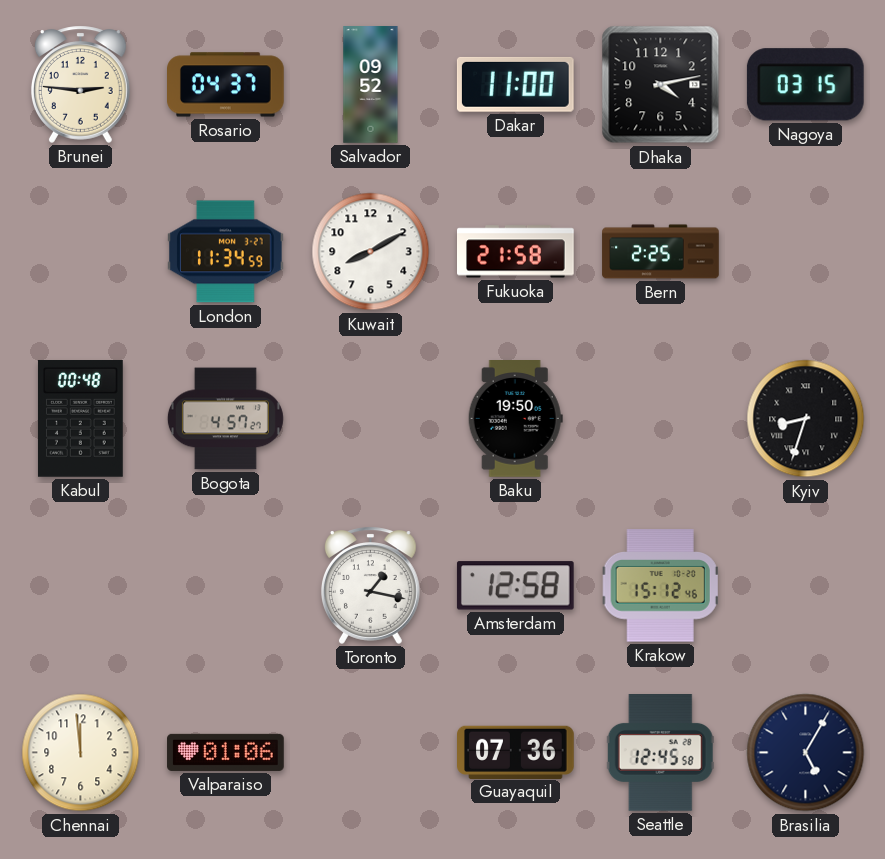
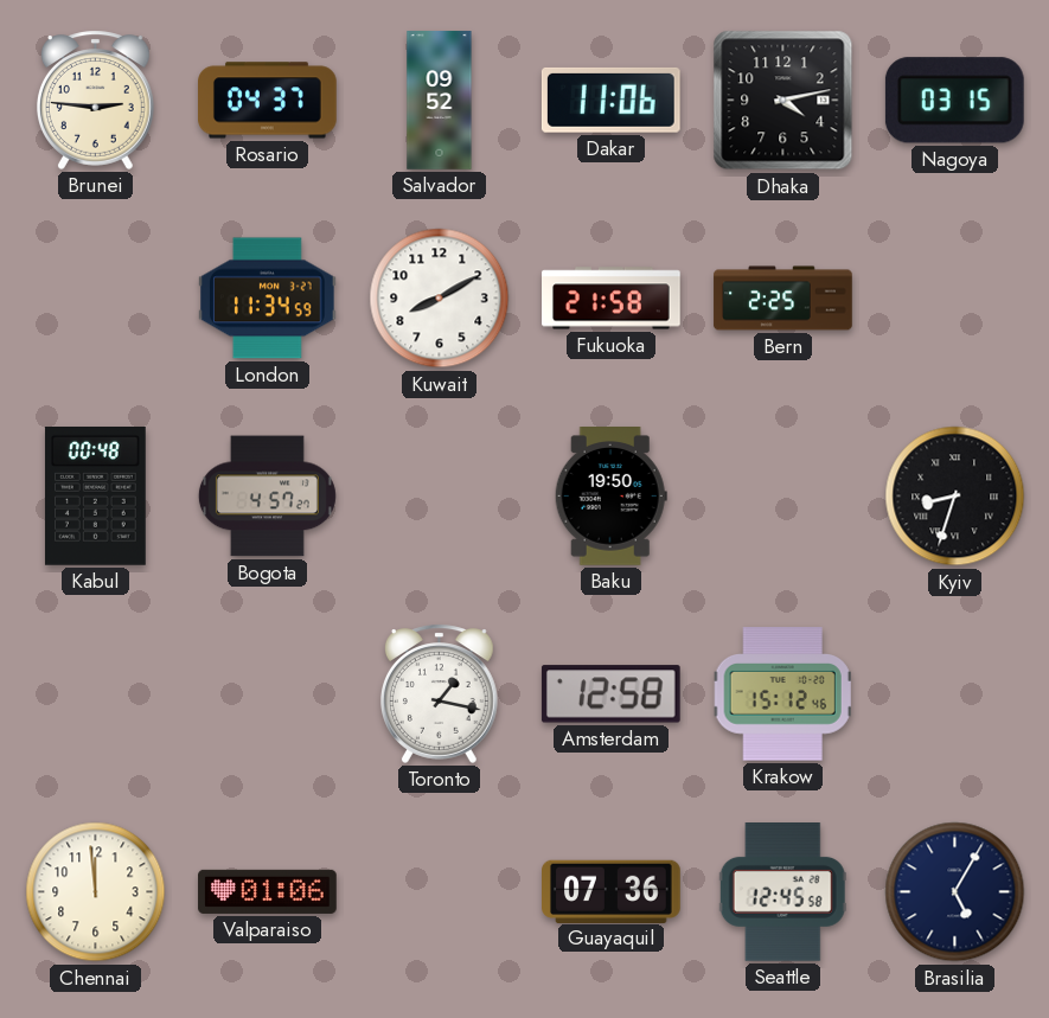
Dakar: 11:00 -> 11:06 (610, 100)
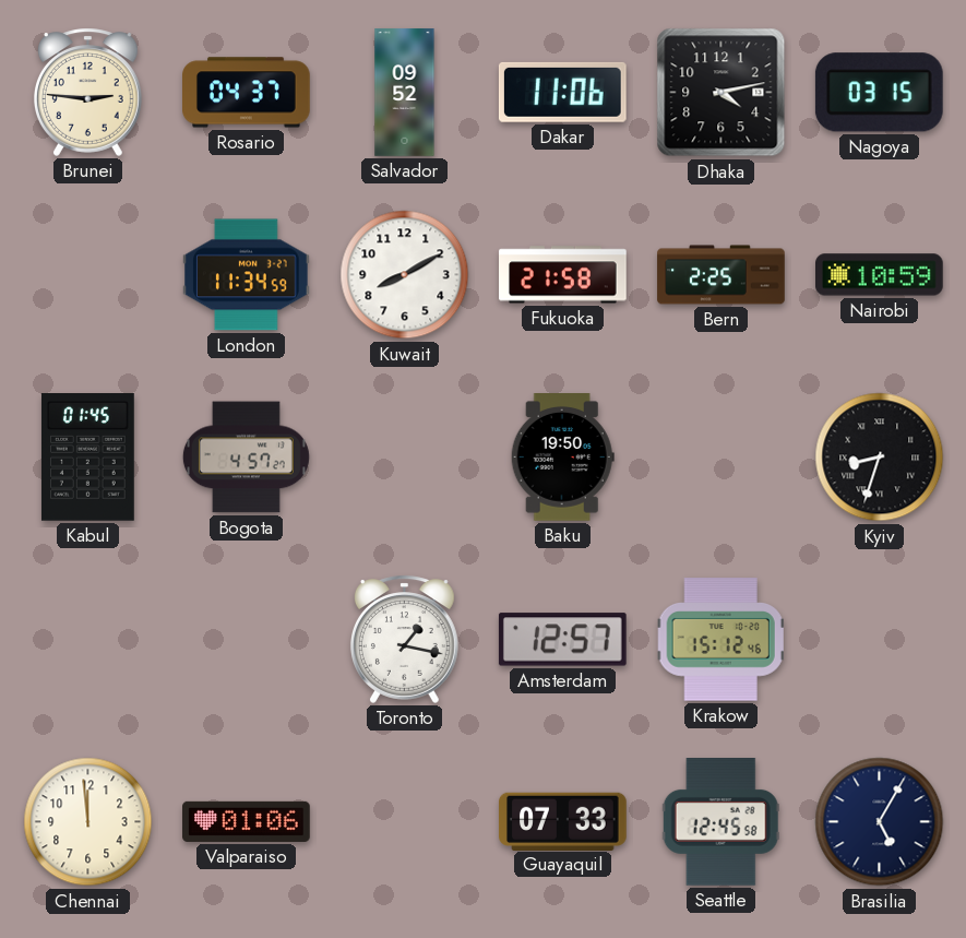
Nairobi: none -> 10:59 (880, 275)
Kabul: 00:48 -> 01:45 (87, 458)
Amsterdam: 12:58 -> 12:57 (562, 640)
Guayaquil: 07:36 -> 07:33 (563, 821)
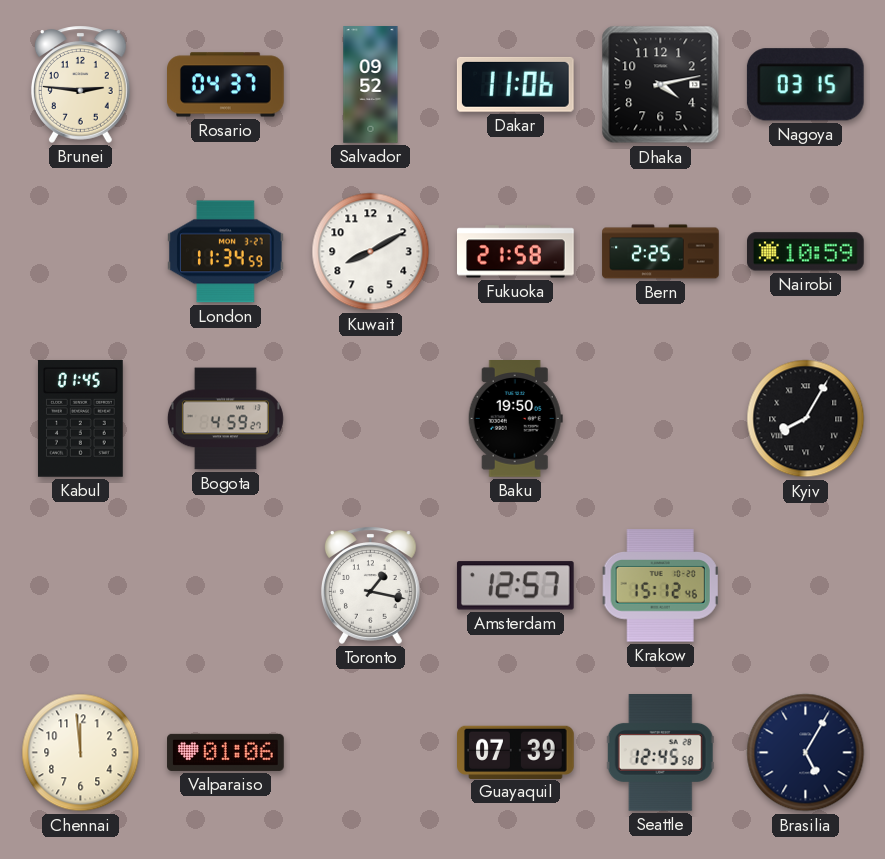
Bogota: 4:57 -> 4:59 (225, 419)
Kyiv: 8:33 -> 8:05 (806, 419)
Guayaquil: 07:33 -> 07:39 (516, 752)
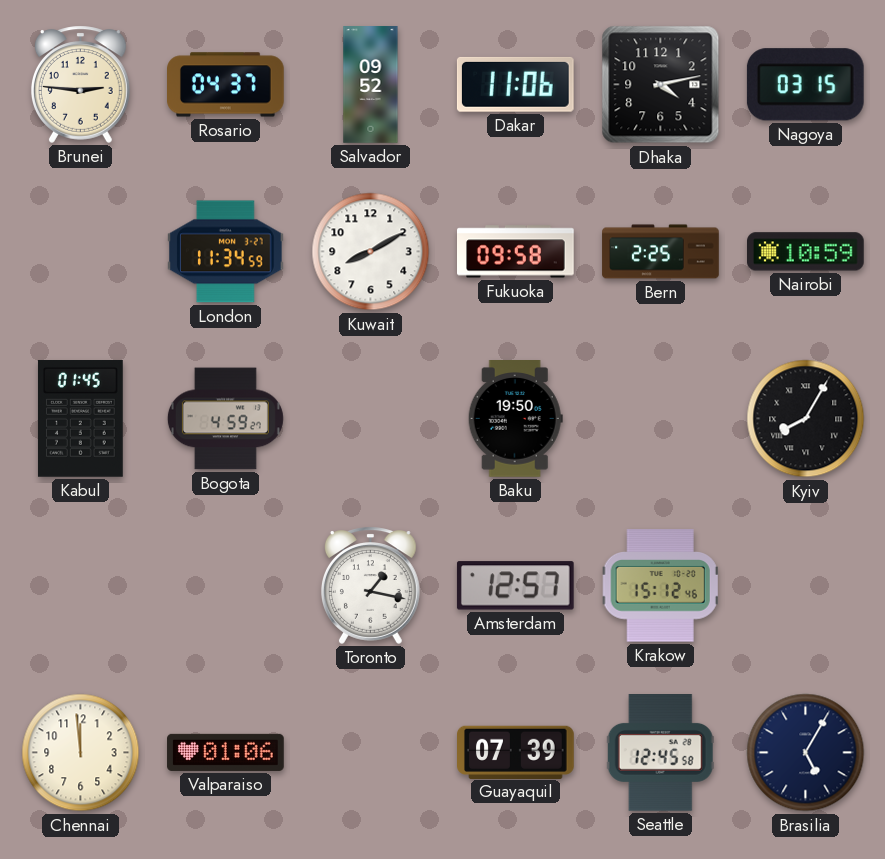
Fukuoka: 21:58 -> 09:58 (516, 252)
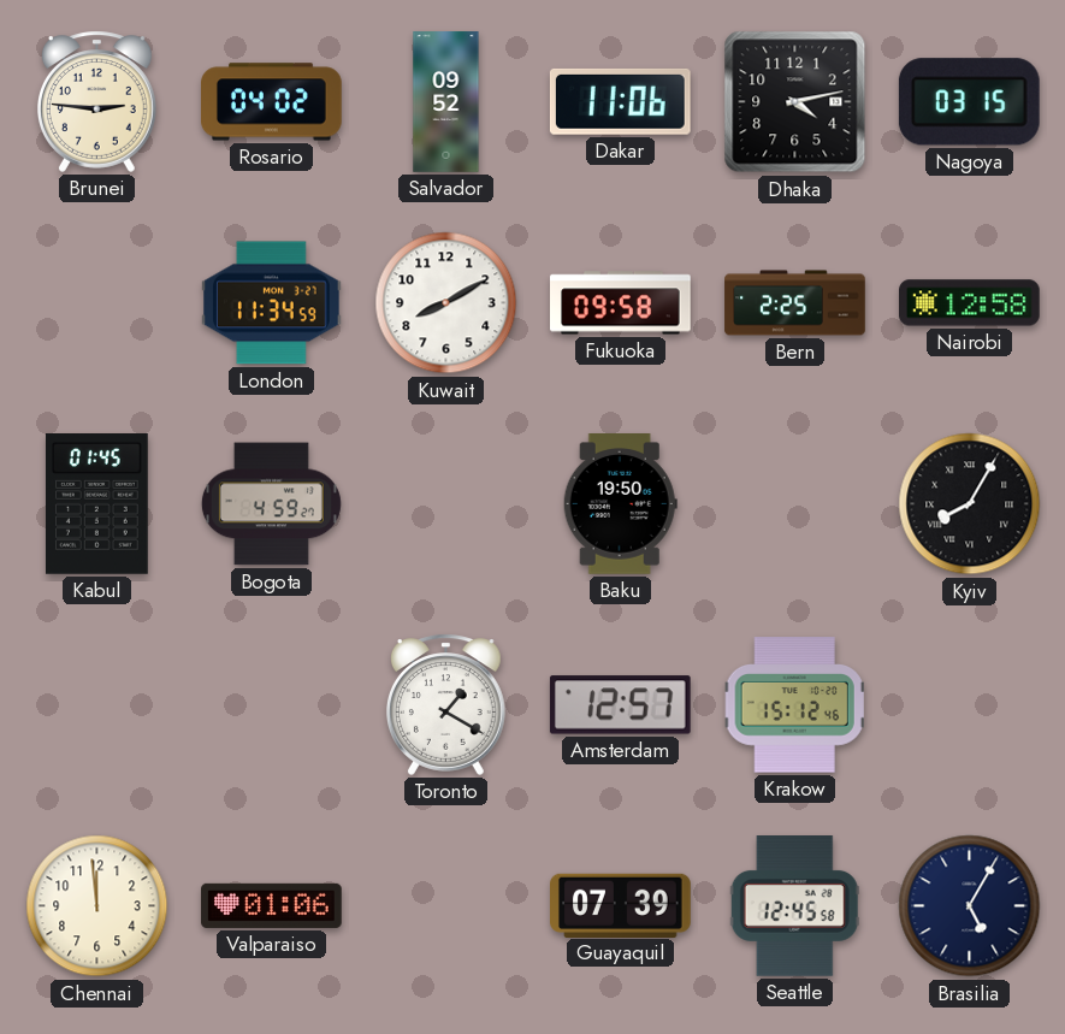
Rosario: 04:37 -> 04:02 (272, 102)
Nairobi: 10:59 -> 12:58 (970, 303)
Toronto: 1:17 -> 1:20 (445, 704)
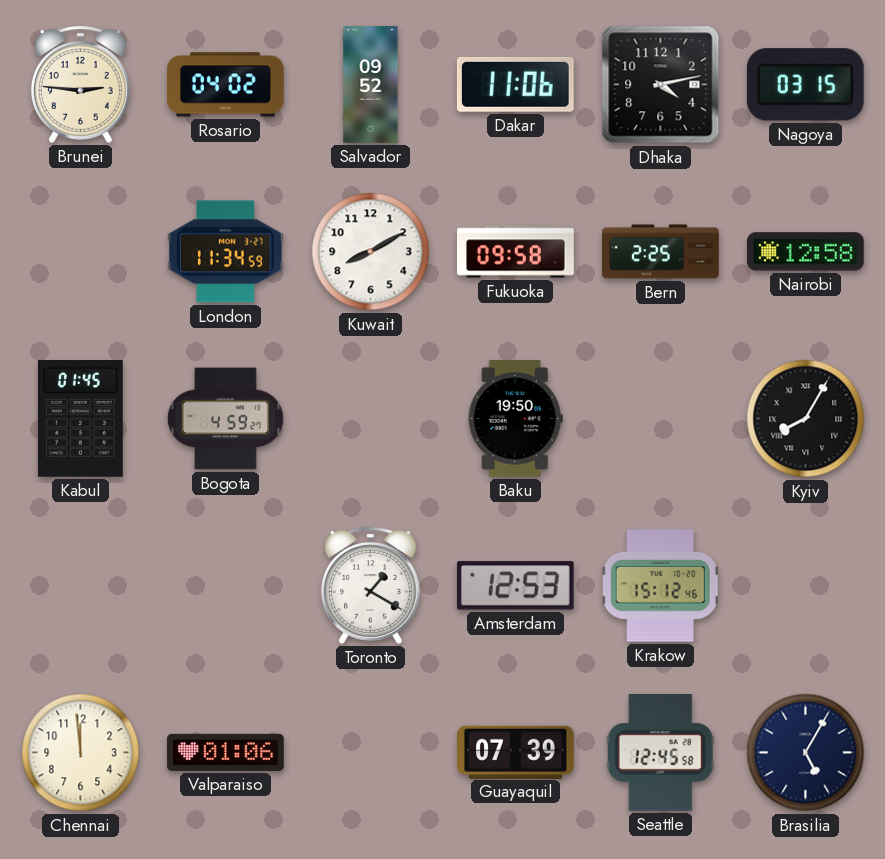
Amsterdam: 12:57 -> 12:53 (515, 586)
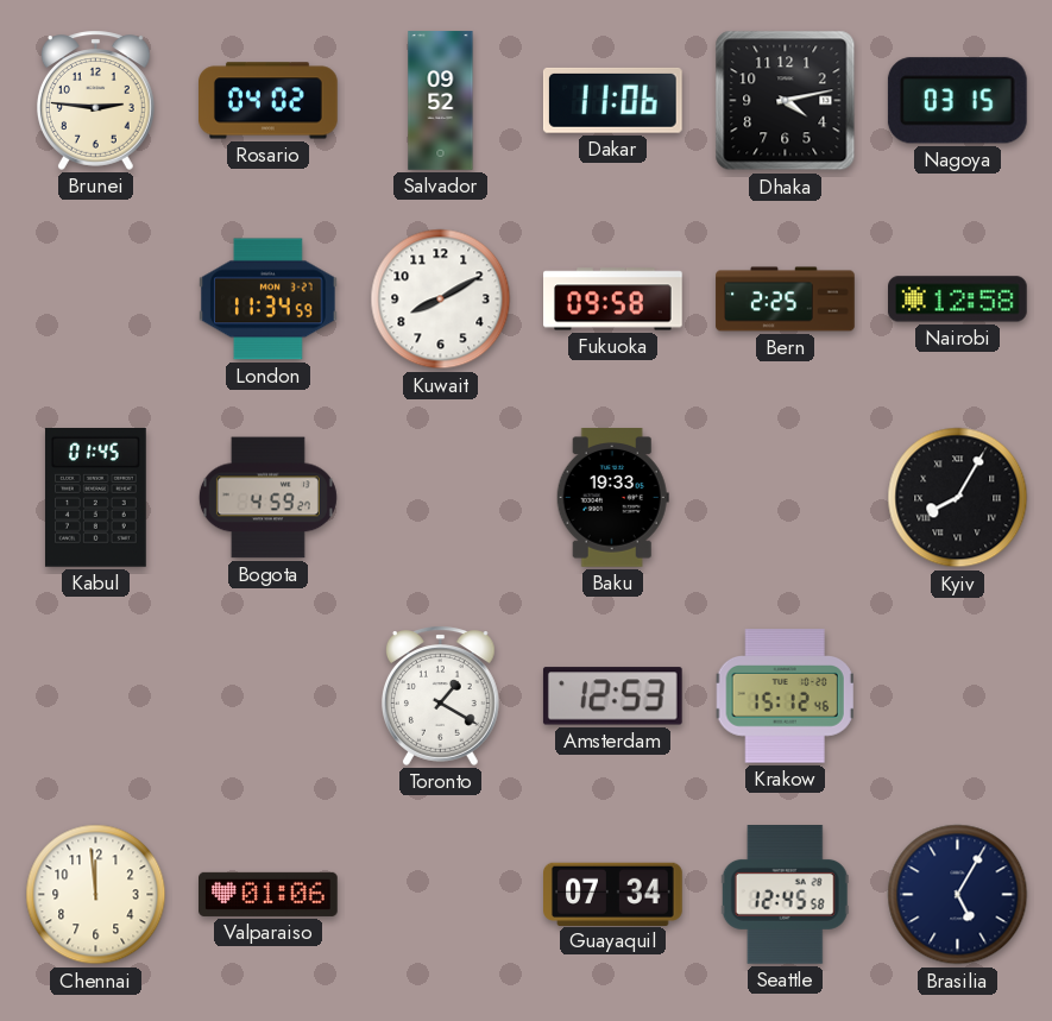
Baku: 19:50 -> 19:33 (612, 498)
Guayaquil: 07:39 -> 07:34 (613, 894)
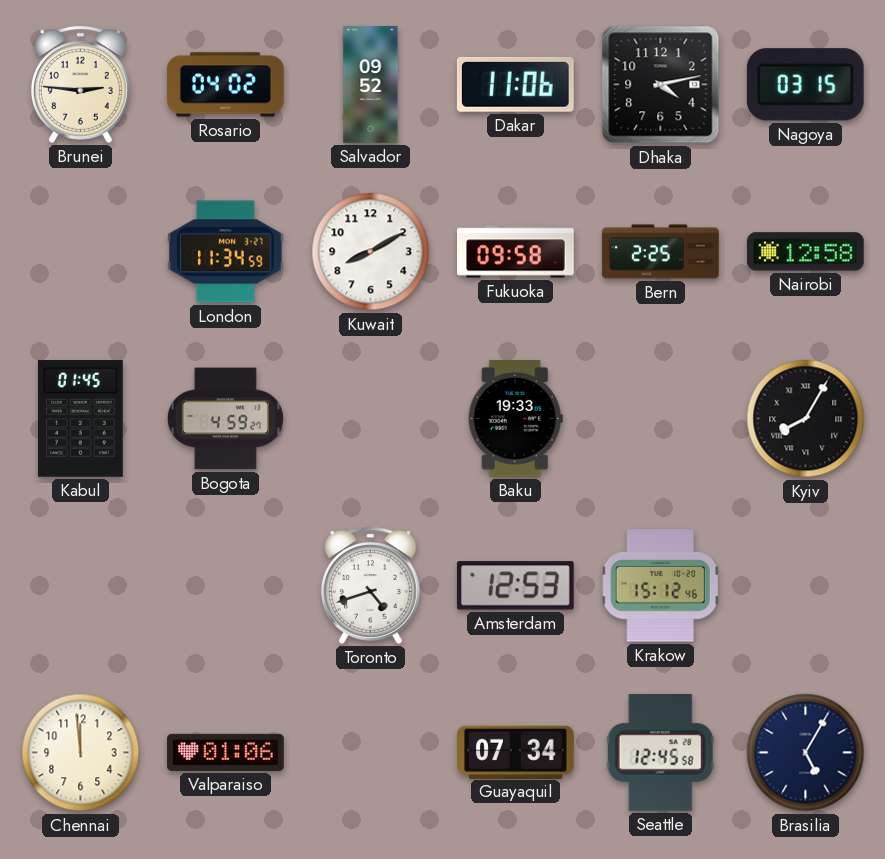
Toronto: 1:20 -> 4:42 (370, 585)
